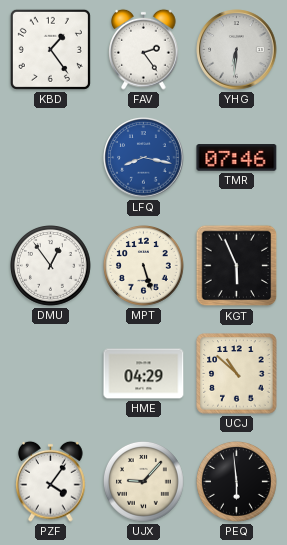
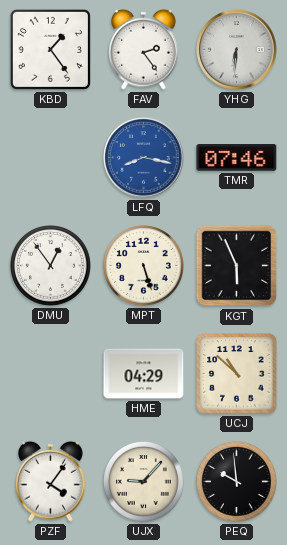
PEQ: 5:59 -> 9:59 (237, 482)
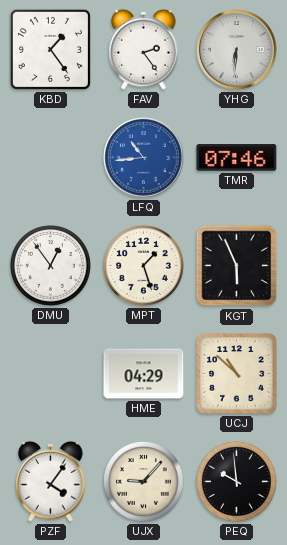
LFQ: 8:17 -> 10:44 (144, 158)
MPT: 5:27 -> 1:27 (144, 266)
